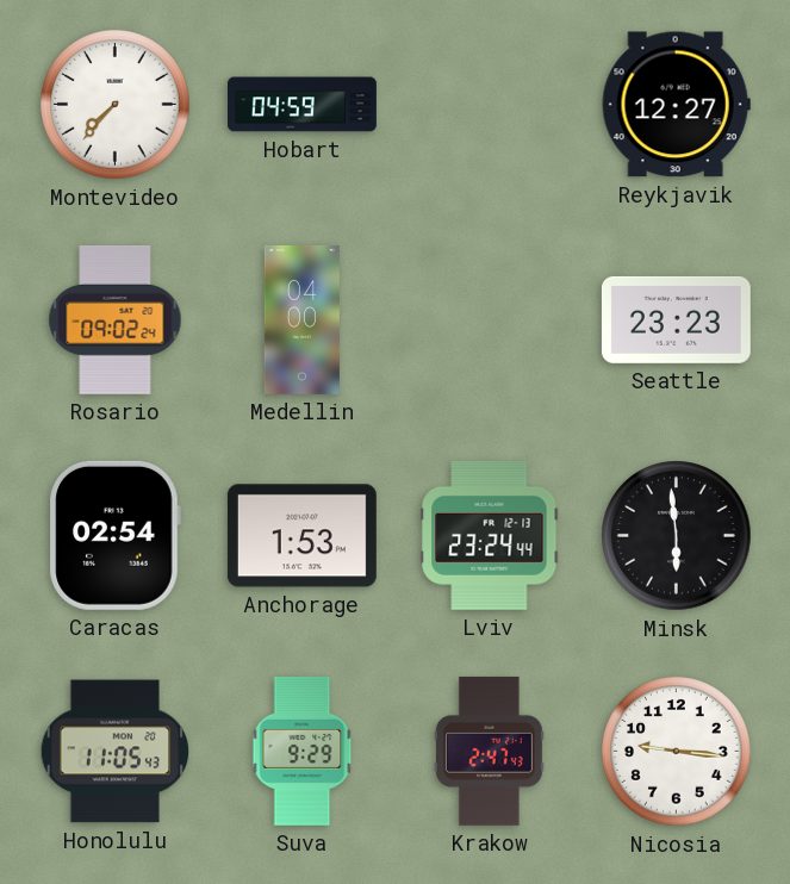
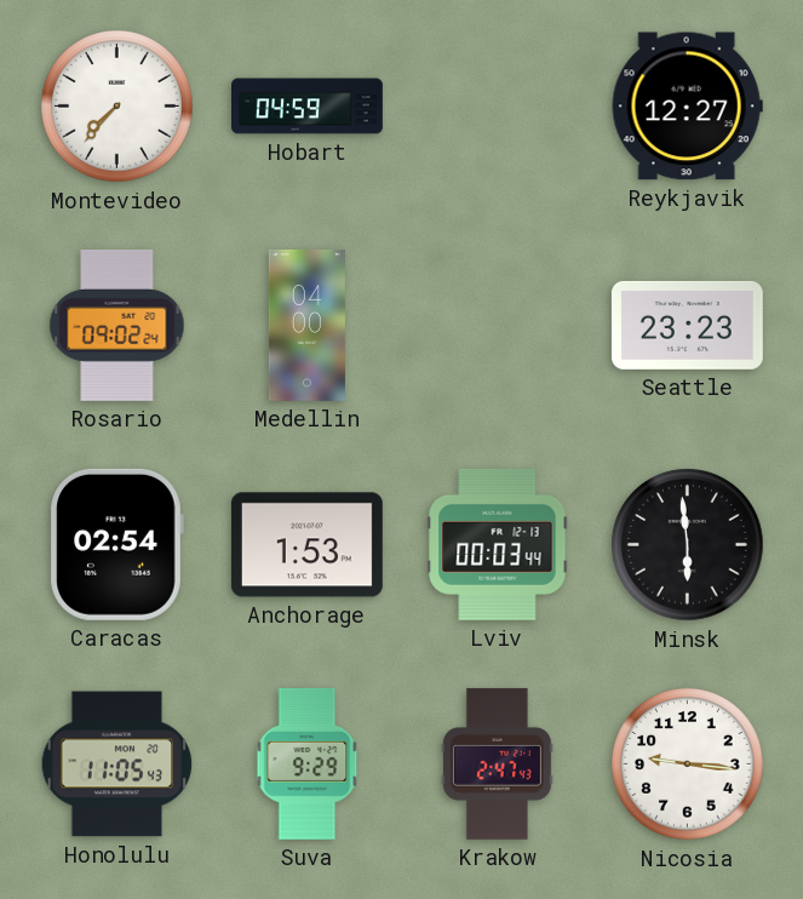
Lviv: 23:24 -> 00:03 (498, 544)
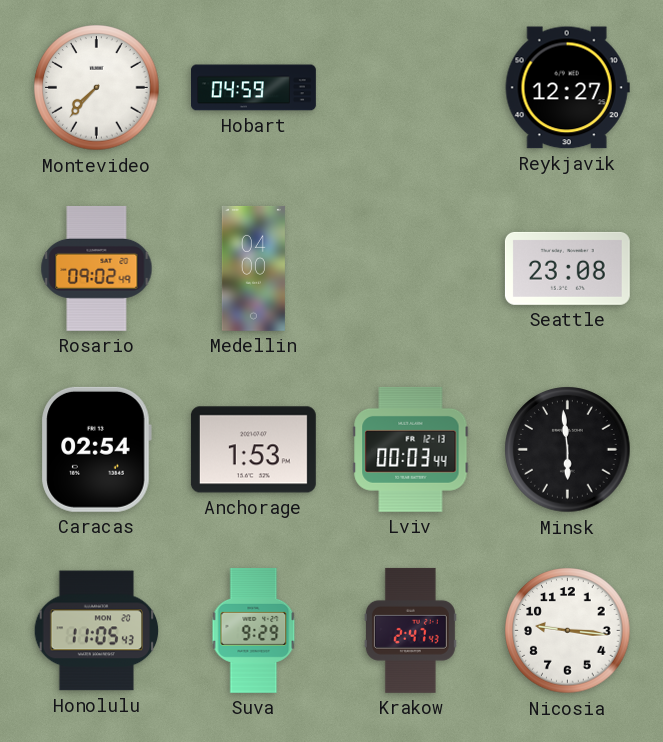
Rosario: 09:02:24 -> 09:02:49 (97, 268)
Seattle: 23:23 -> 23:08 (567, 268)
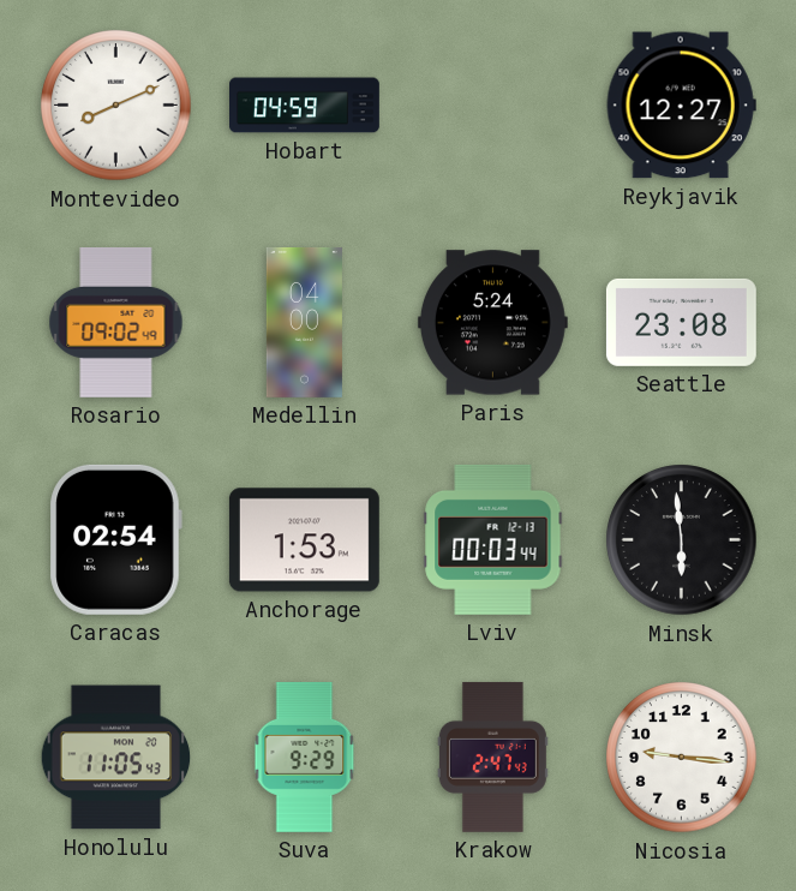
Montevideo: 7:37 -> 8:11 (116, 106)
Paris: none -> 5:24 (492, 323)
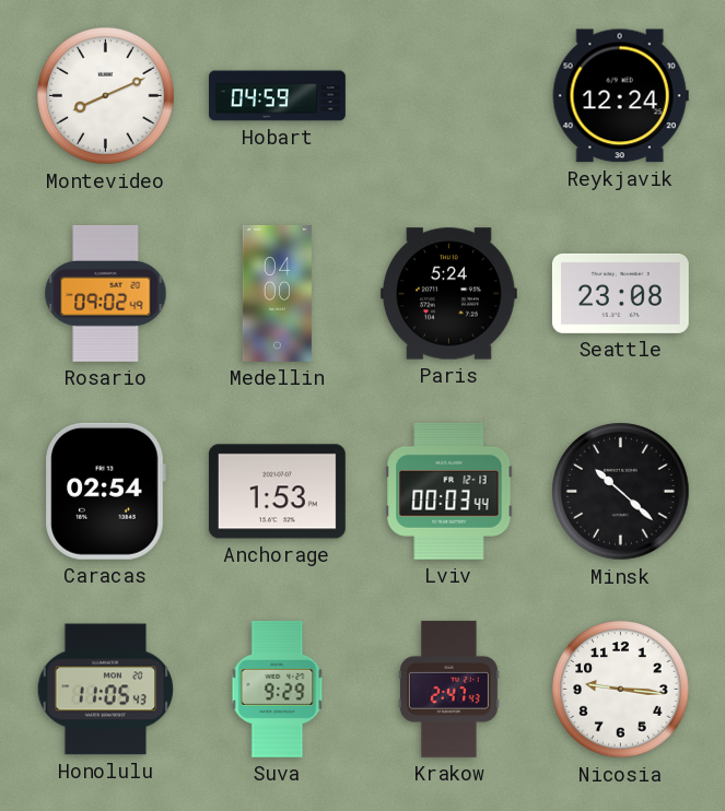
Reykjavik: 12:27 -> 12:24 (620, 96)
Minsk: 5:59 -> 10:22 (621, 492)
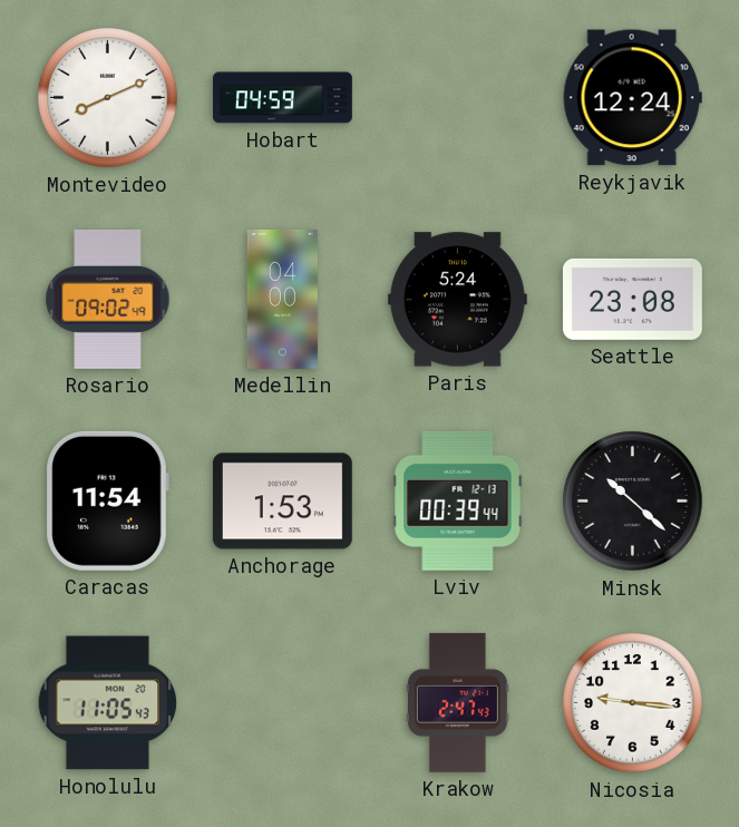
Caracas: 02:54 -> 11:54 (107, 500)
Lviv: 00:03 -> 00:39 (458, 500)
Suva: 9:29 -> none (278, 689)
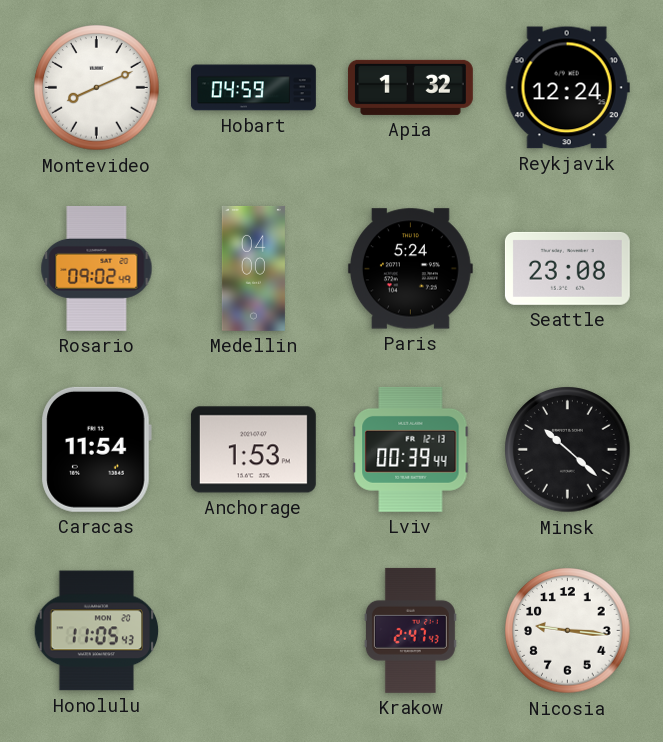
Apia: none -> 1:32 (410, 87)
